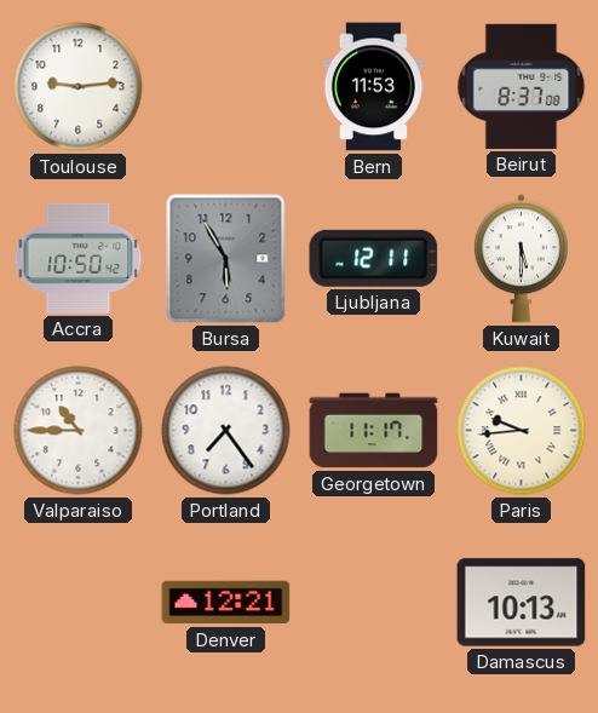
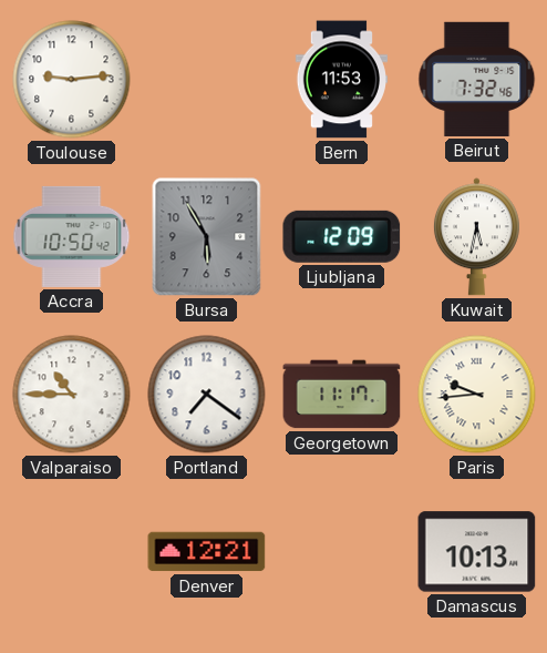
Beirut: 8:37 -> 7:32 (477, 79)
Ljubljana: 12:11 -> 12:09 (342, 236)
Kuwait: 5:30 -> 5:32 (476, 237)
Portland: 7:24 -> 7:21 (207, 395)
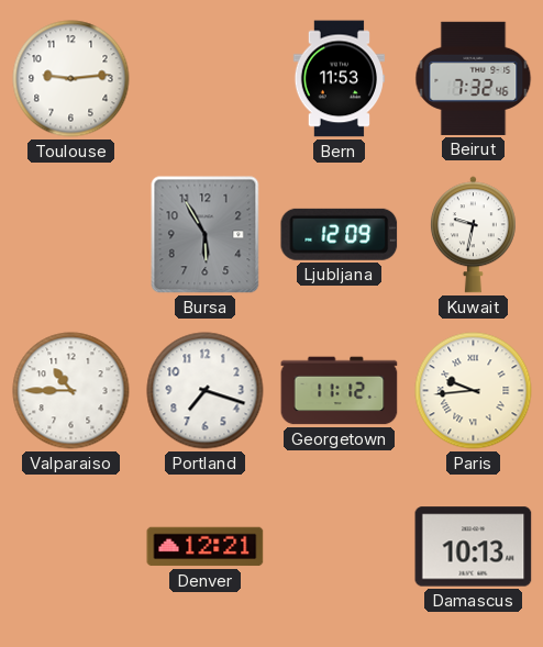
Accra: 10:50 -> none (72, 236)
Kuwait: 5:32 -> 9:32 (473, 235)
Portland: 7:21 -> 7:18 (206, 391)
Georgetown: 11:17 -> 11:12 (340, 391)
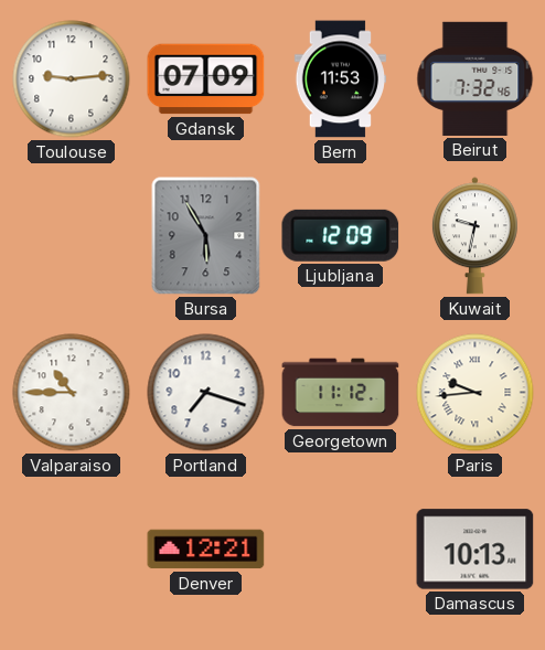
Gdansk: none -> 07:09 (206, 79)
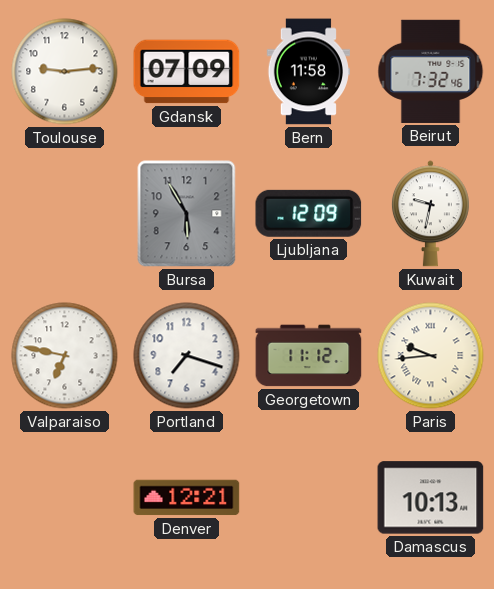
Bern: 11:53 -> 11:58 (308, 72)
Valparaiso: 10:45 -> 6:47 (65, 356)
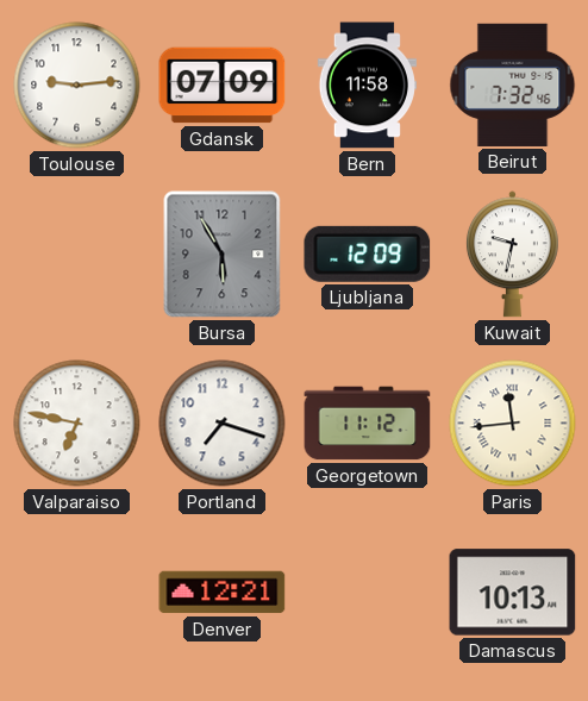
Paris: 9:44 -> 11:44 (513, 424)
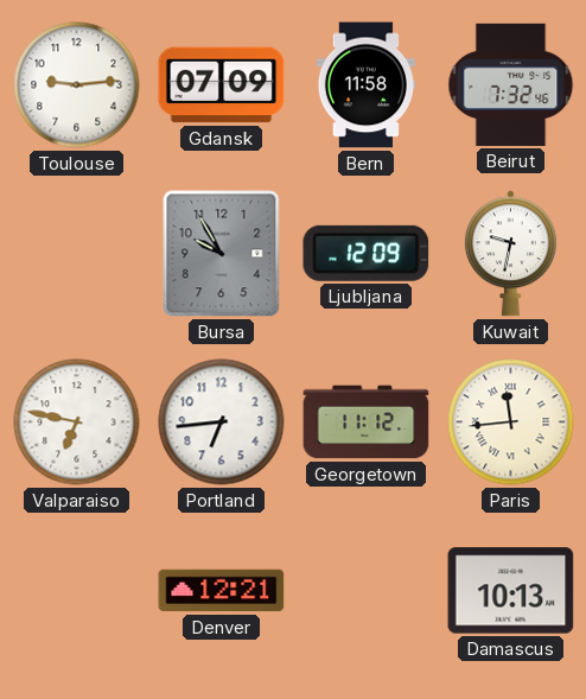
Bursa: 5:55 -> 9:55 (222, 254)
Portland: 7:18 -> 6:44 (222, 422)
